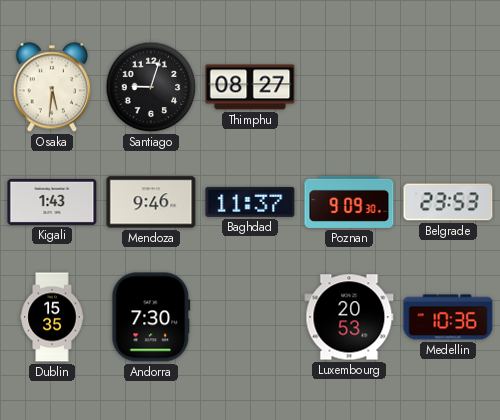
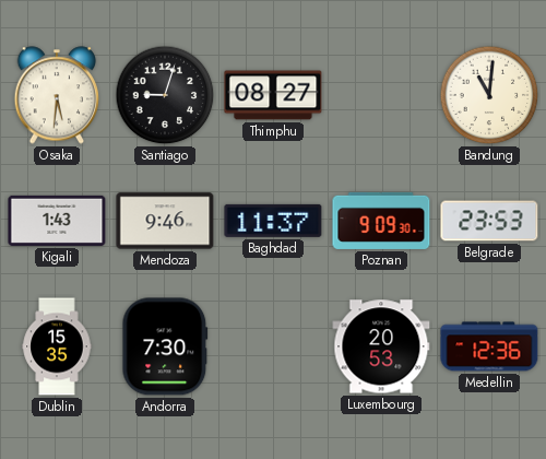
Bandung: none -> 11:01 (489, 95)
Medellin: 10:36 -> 12:36 (489, 346)
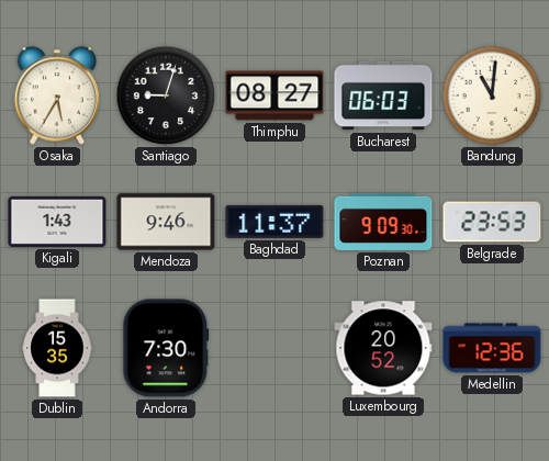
Osaka: 5:31 -> 5:35 (57, 95)
Bucharest: none -> 06:03 (383, 95)
Luxembourg: 20:53 -> 20:52 (383, 348)
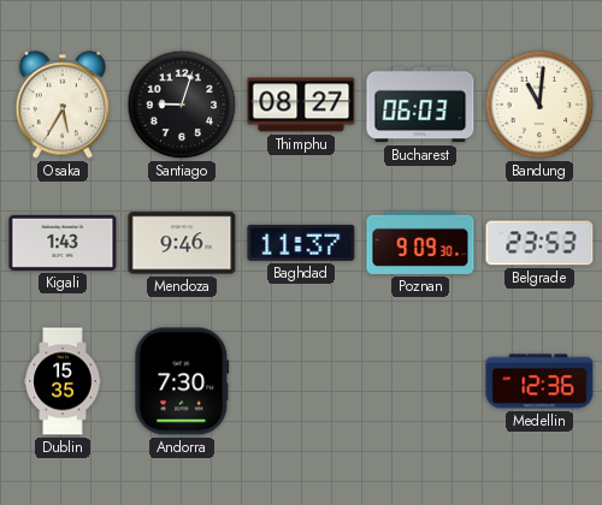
Luxembourg: 20:52 -> none (383, 348)
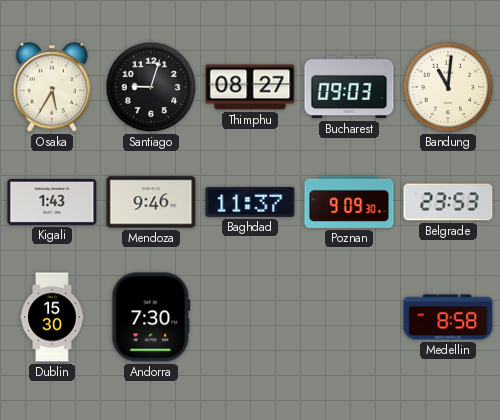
Bucharest: 06:03 -> 09:03 (349, 87)
Dublin: 15:35 -> 15:30 (52, 317)
Medellin: 12:36 -> 8:58 (448, 317)
